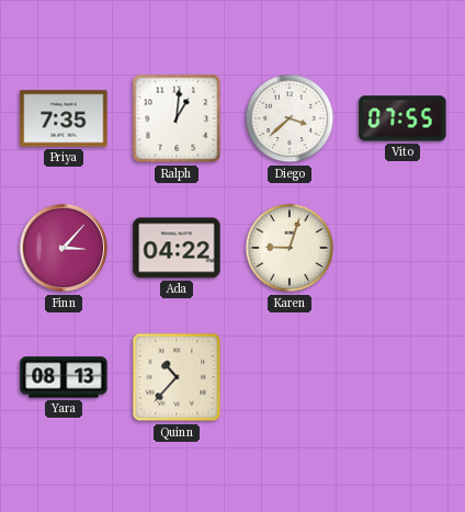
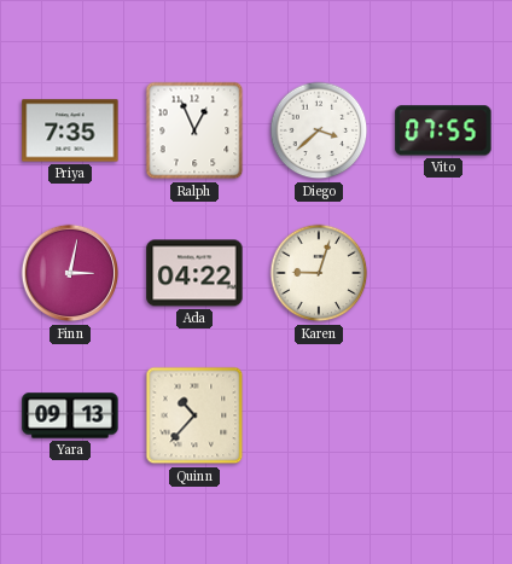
Ralph: 1:01 -> 12:56 (194, 130)
Finn: 3:07 -> 3:02 (70, 273)
Yara: 08:13 -> 09:13 (70, 415)
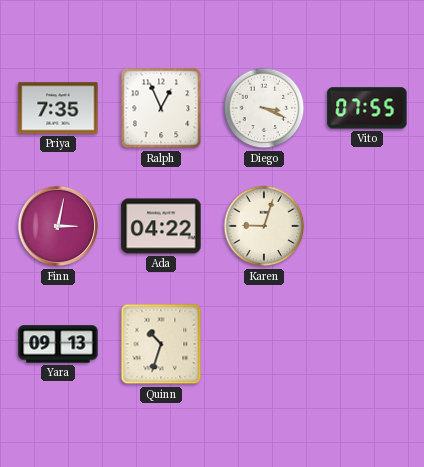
Diego: 3:38 -> 3:19 (264, 108)
Quinn: 10:37 -> 10:33 (161, 344)
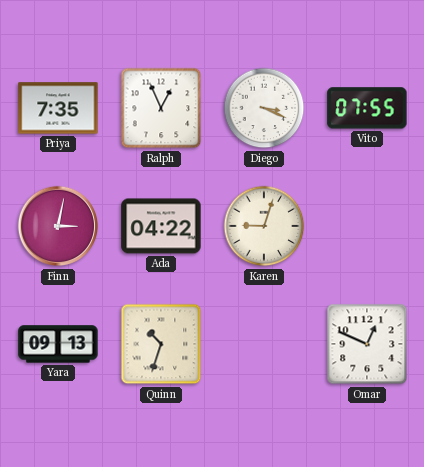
Omar: none -> 12:49 (367, 344)
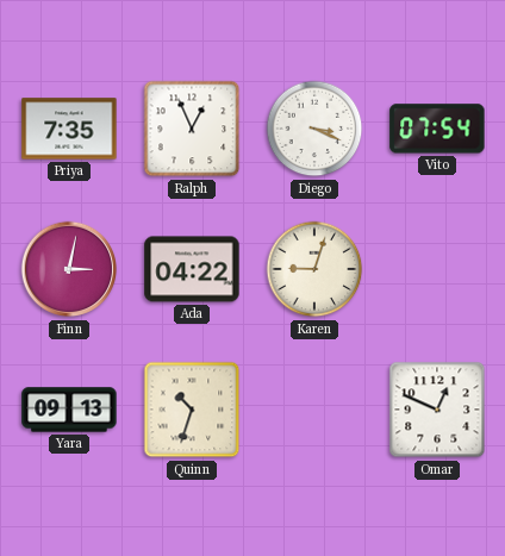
Vito: 07:55 -> 07:54 (437, 129)
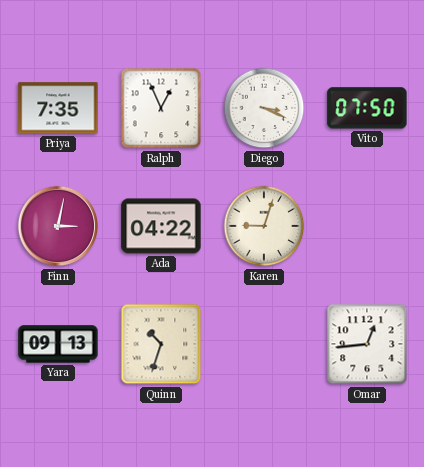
Vito: 07:54 -> 07:50 (367, 108)
Omar: 12:49 -> 12:44 (367, 344)
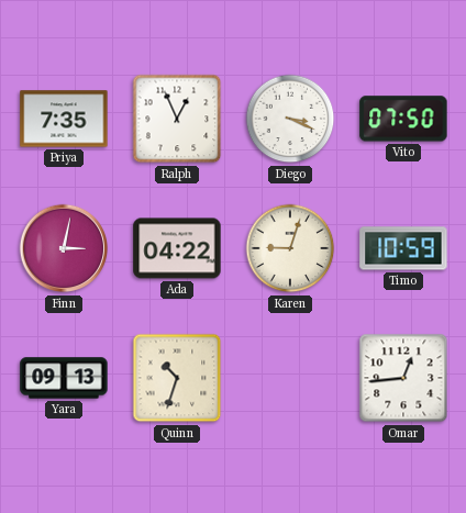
Timo: none -> 10:59 (403, 248)
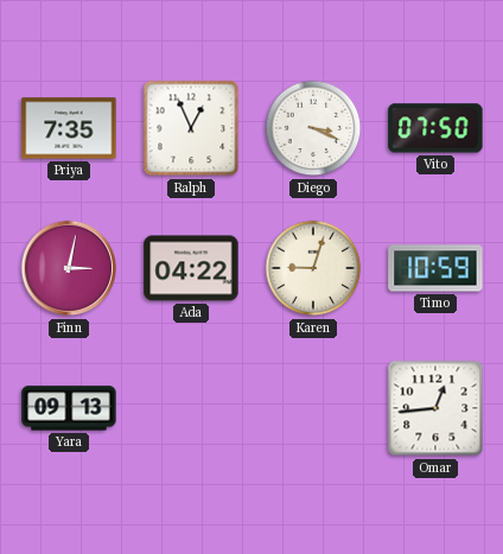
Quinn: 10:33 -> none (177, 378)
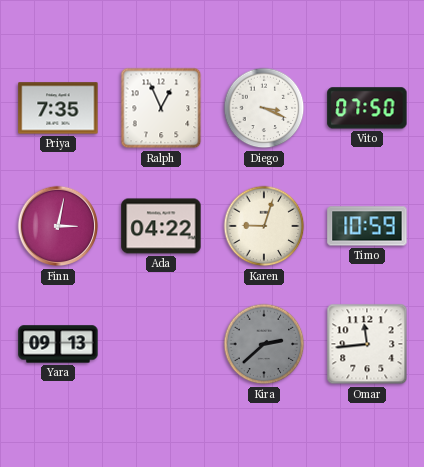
Kira: none -> 2:38 (264, 344)
Omar: 12:44 -> 11:44 (367, 344)
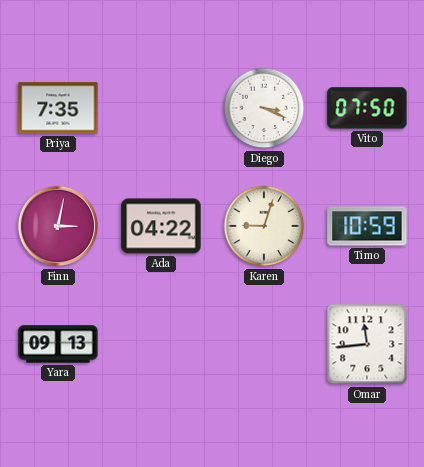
Ralph: 12:56 -> none (161, 108)
Kira: 2:38 -> none (264, 344)
